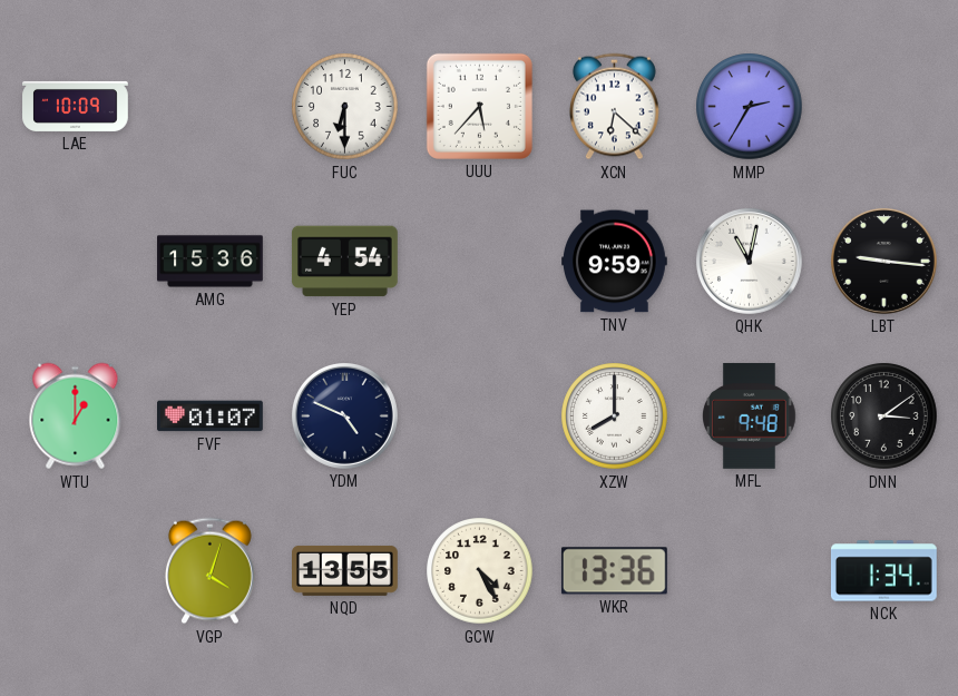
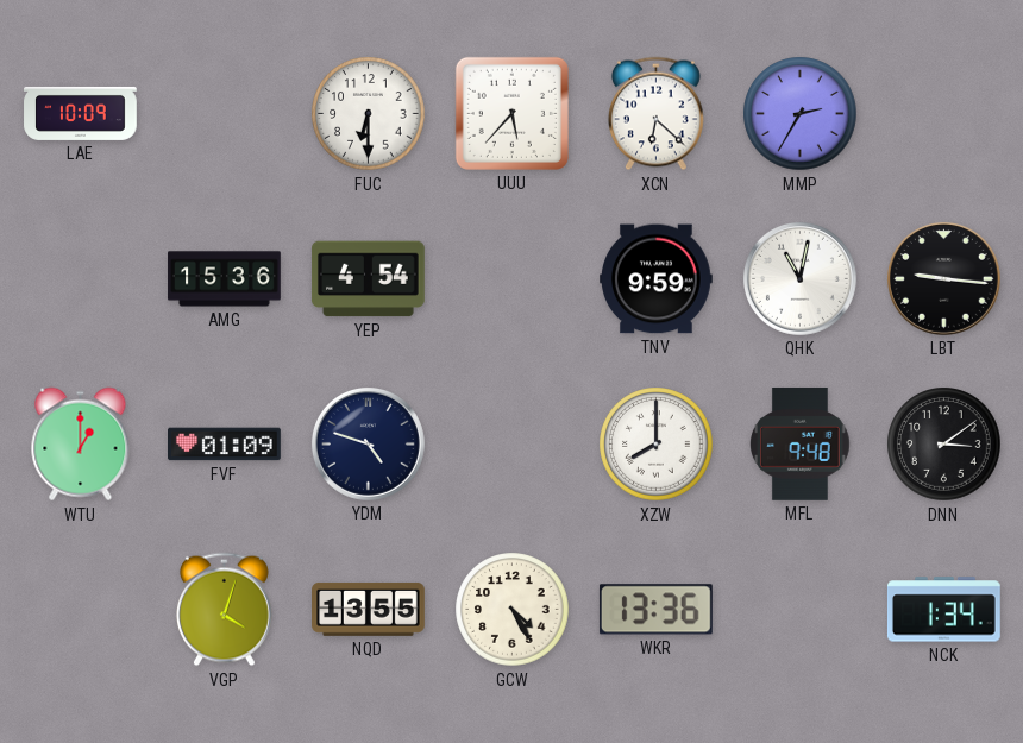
FVF: 01:07 -> 01:09 (225, 445)
YDM: 4:49 -> 4:48 (368, 443)
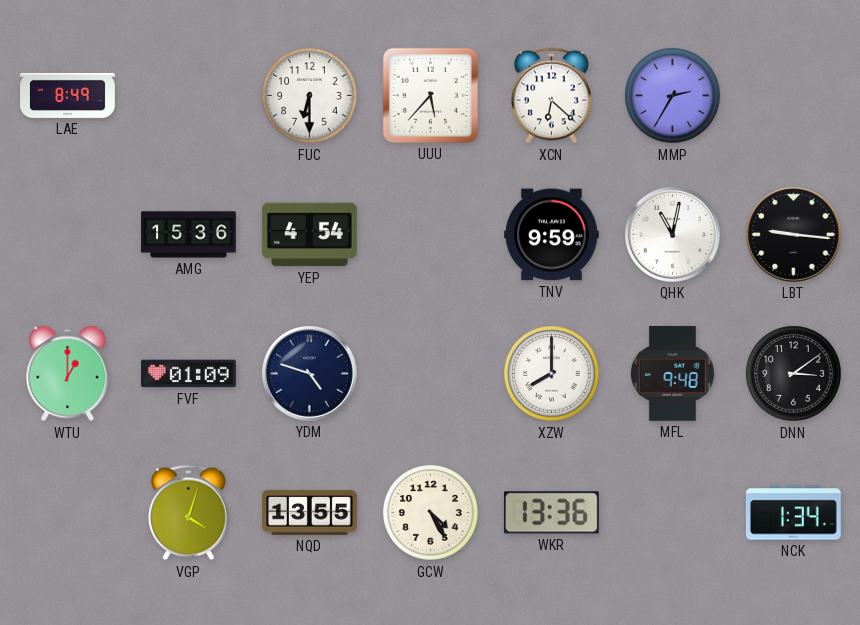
LAE: 10:09 -> 8:49 (68, 95)
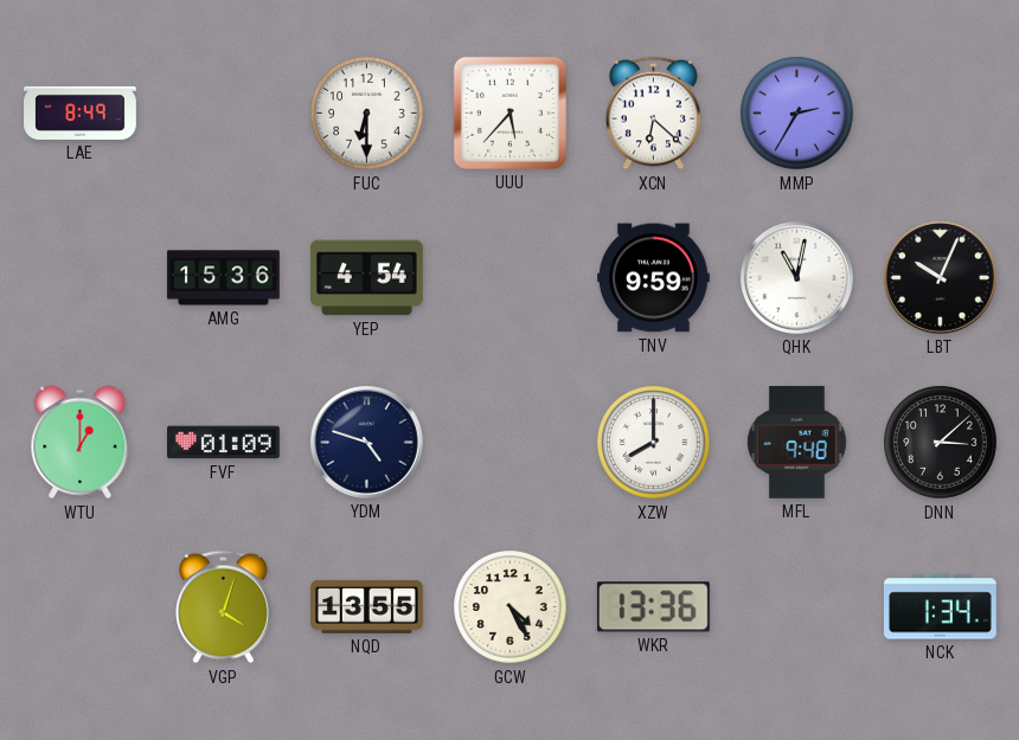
LBT: 9:16 -> 10:04 (940, 277)
DNN: 3:09 -> 3:08 (941, 443)
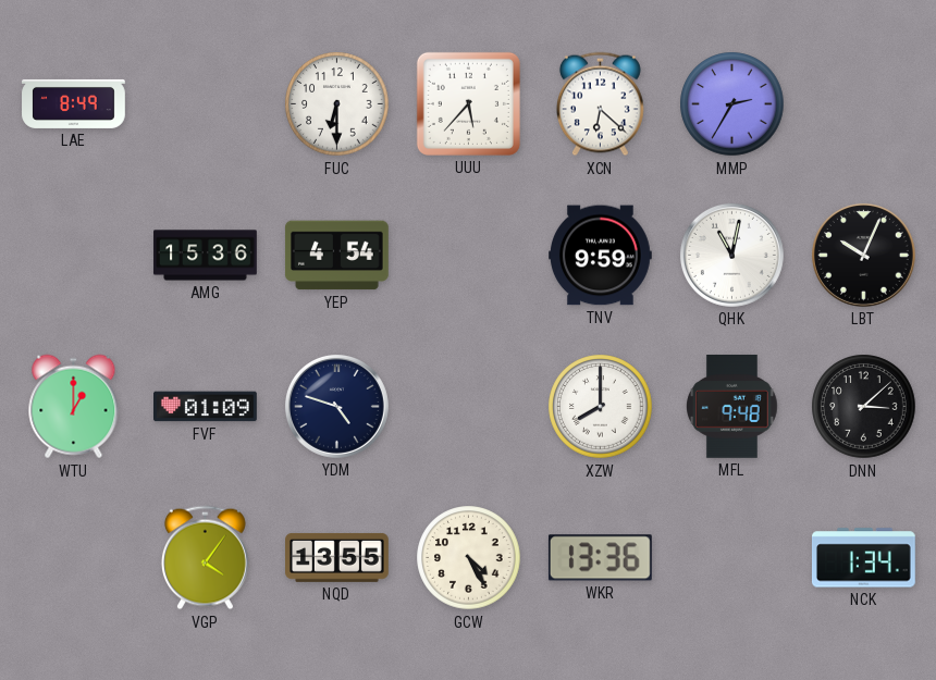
VGP: 4:03 -> 4:06 (205, 558)
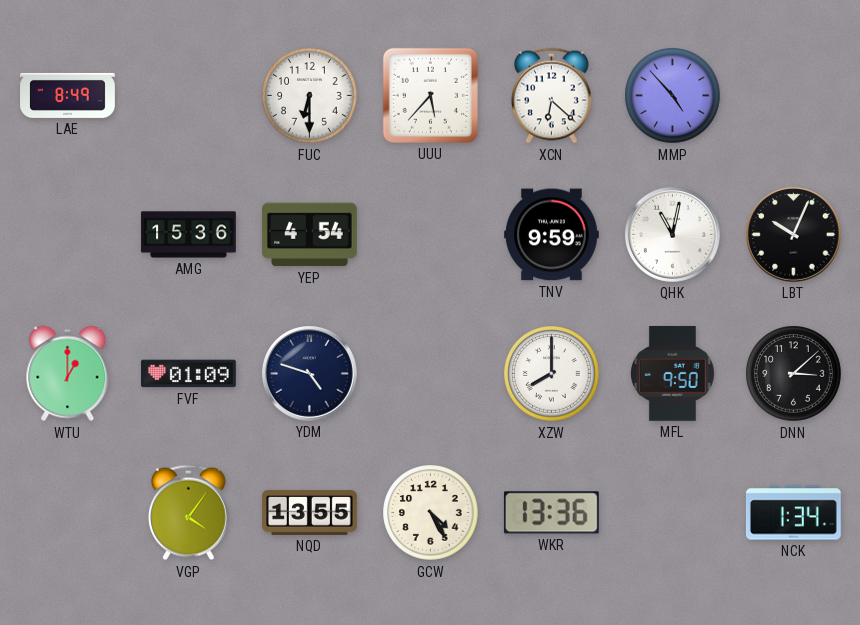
MMP: 2:35 -> 4:53 (673, 96)
MFL: 9:48 -> 9:50 (673, 374)
